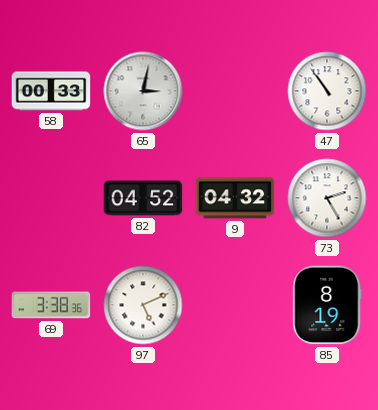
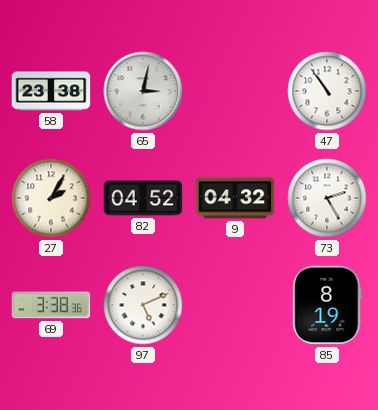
58: 00:33 -> 23:38 (51, 91)
27: none -> 2:05 (51, 198)
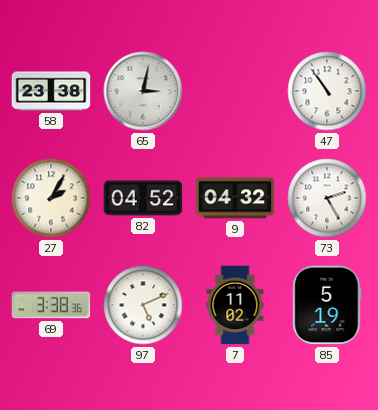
7: none -> 11:02 (235, 305)
85: 8:19 -> 5:19 (327, 305)
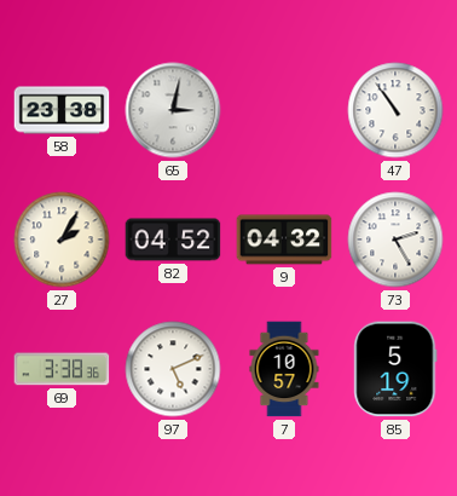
7: 11:02 -> 10:57 (284, 369)
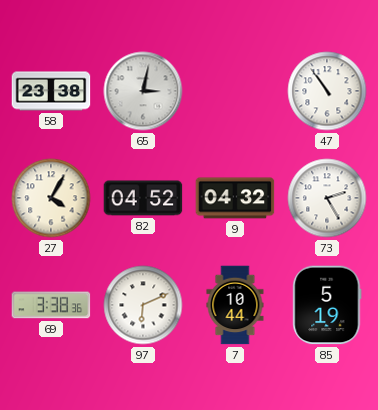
27: 2:05 -> 4:05 (51, 198)
97: 5:11 -> 6:11 (143, 305)
7: 10:57 -> 10:44 (235, 305)
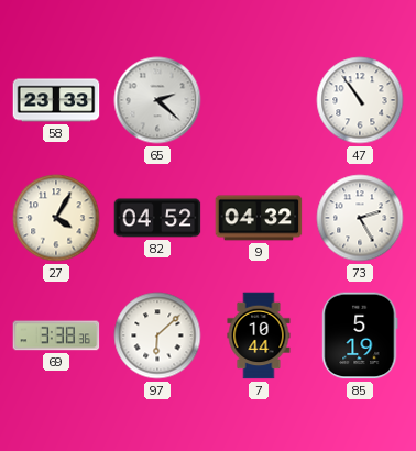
58: 23:38 -> 23:33 (56, 100)
65: 3:02 -> 2:22 (157, 100)
97: 6:11 -> 6:08 (157, 335)
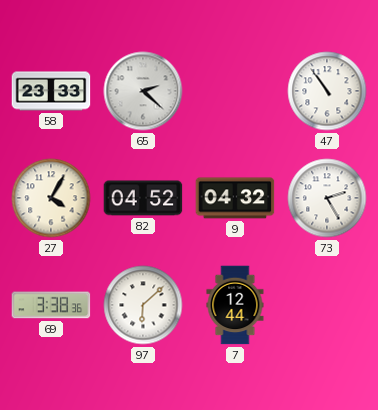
7: 10:44 -> 12:44 (235, 305)
85: 5:19 -> none (360, 335)
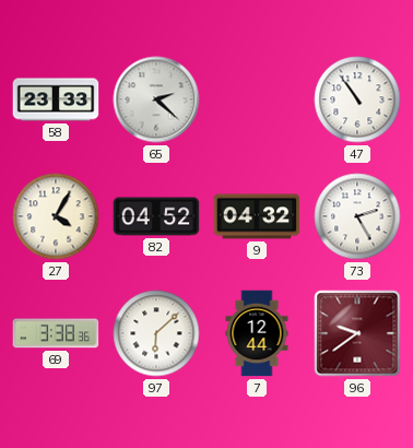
96: none -> 9:39 (357, 333)
